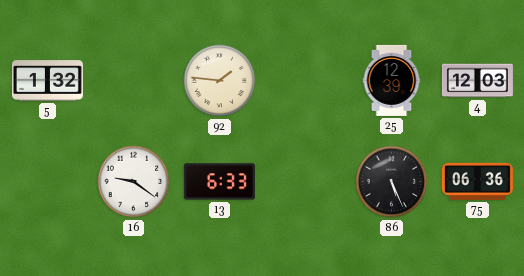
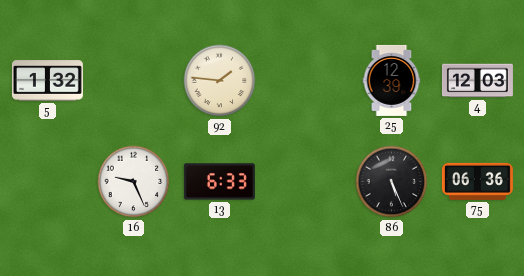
16: 9:21 -> 9:26 (134, 182)
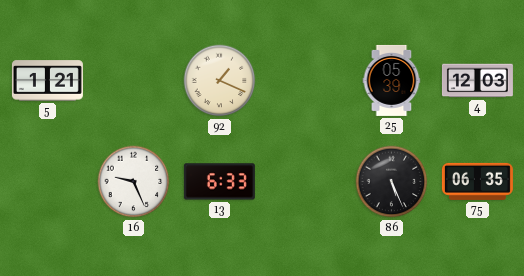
5: 1:32 -> 1:21 (47, 81)
92: 1:46 -> 1:19 (220, 81)
25: 12:39 -> 05:39 (392, 80)
75: 06:36 -> 06:35 (477, 181)
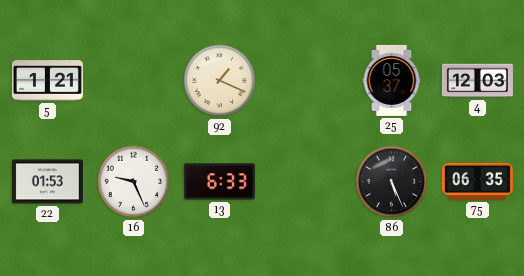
25: 05:39 -> 05:37 (392, 80)
22: none -> 01:53 (47, 182)
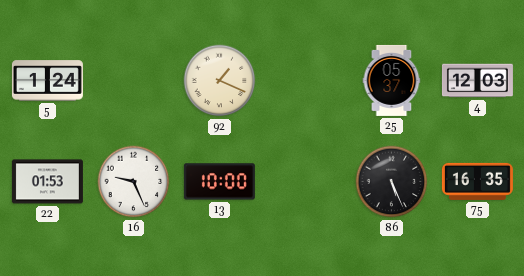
5: 1:21 -> 1:24 (47, 81)
13: 6:33 -> 10:00 (219, 182)
75: 06:35 -> 16:35 (477, 181)
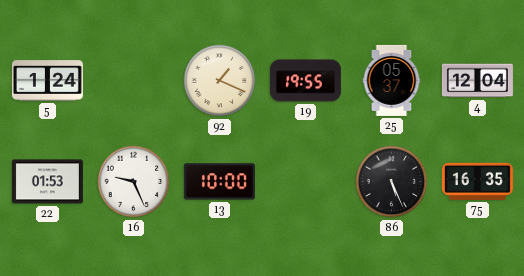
19: none -> 19:55 (305, 81)
4: 12:03 -> 12:04 (477, 81)
